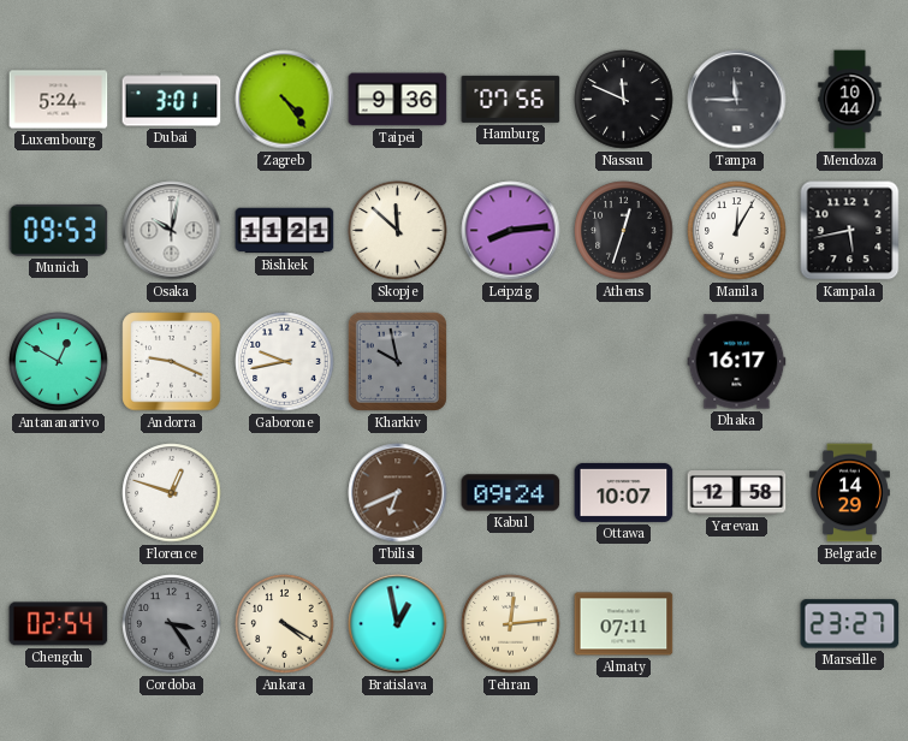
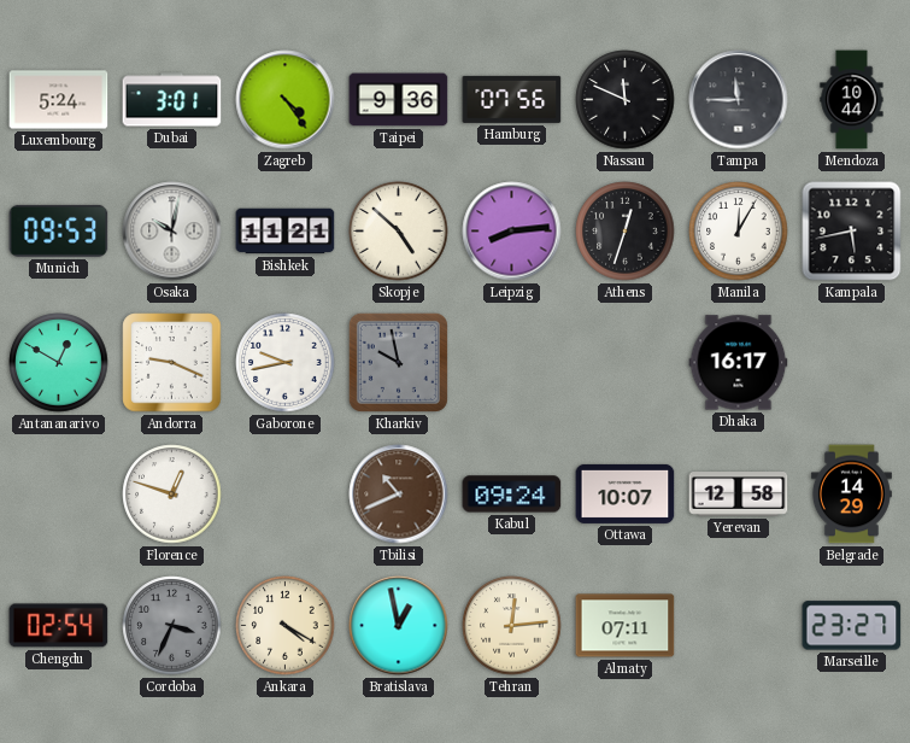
Skopje: 11:52 -> 4:52 (399, 232)
Tbilisi: 6:41 -> 10:41 (399, 495)
Cordoba: 3:24 -> 3:34 (172, 626)
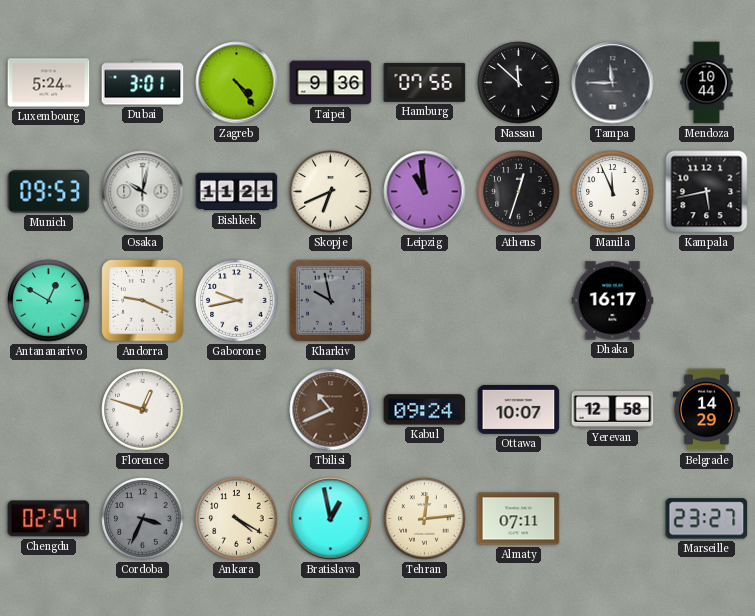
Nassau: 11:49 -> 11:52 (519, 83)
Skopje: 4:52 -> 6:41 (331, 192)
Leipzig: 8:14 -> 10:59 (425, 192)
Manila: 12:05 -> 11:56 (613, 192)
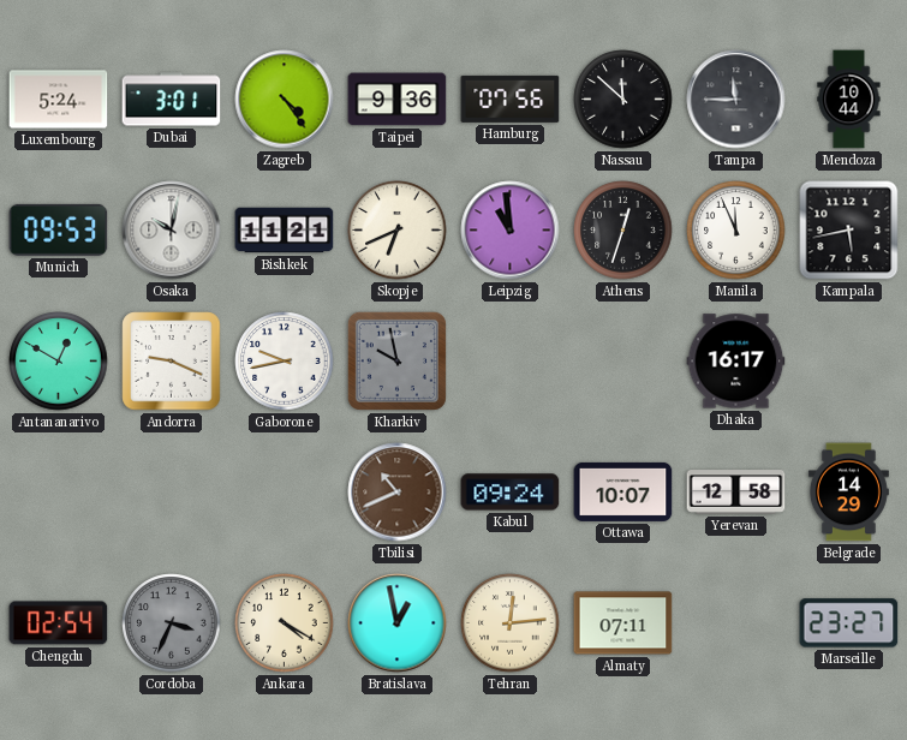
Florence: 12:48 -> none (143, 410)
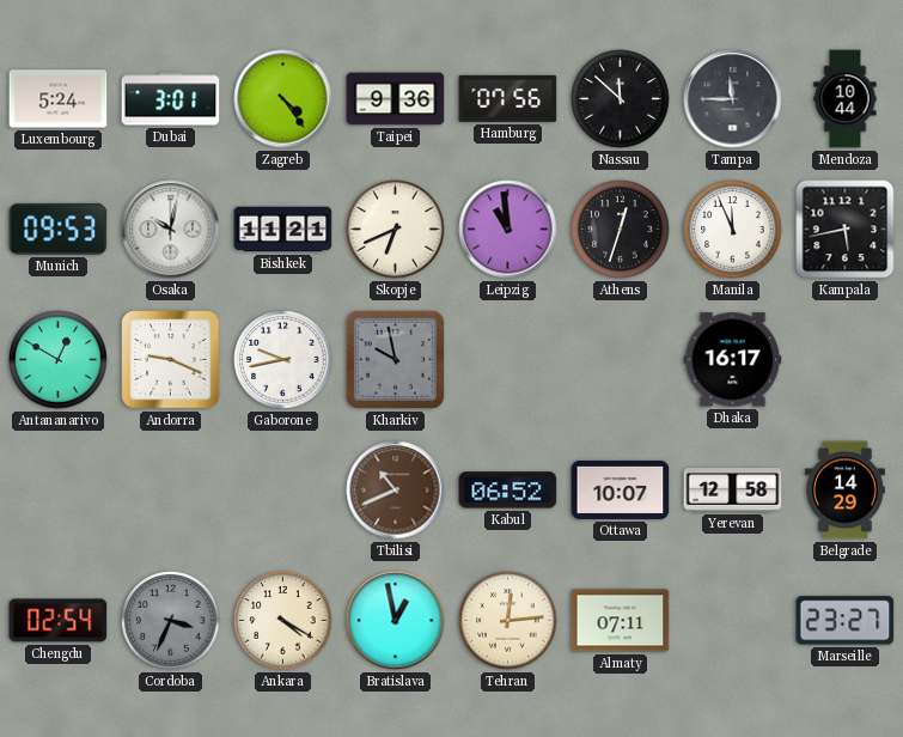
Kabul: 09:24 -> 06:52 (508, 491)
